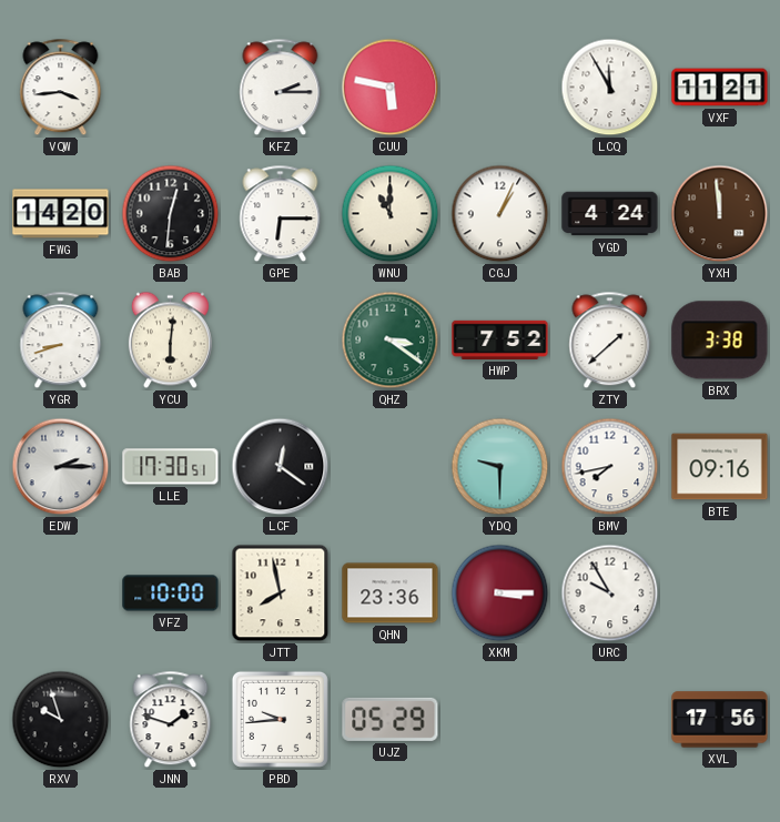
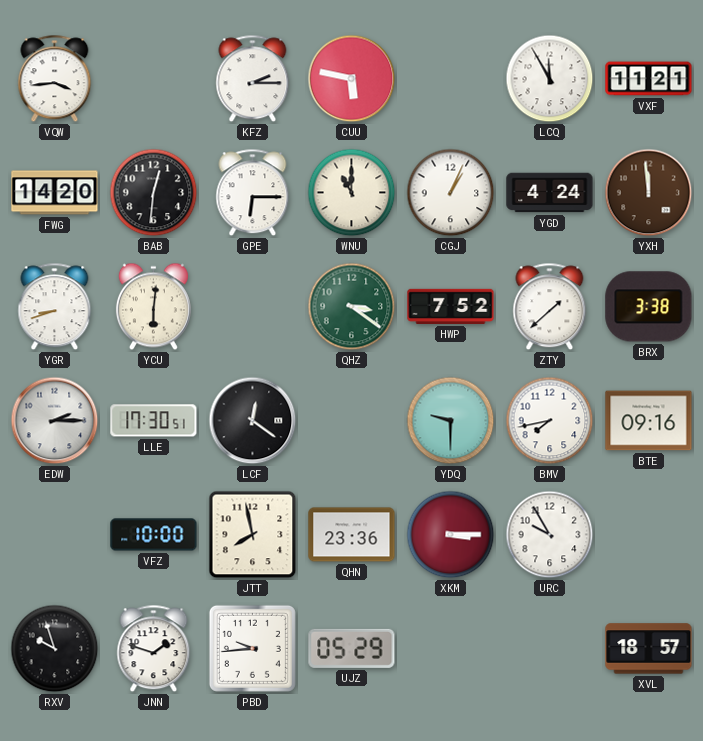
XVL: 17:56 -> 18:57 (649, 649)
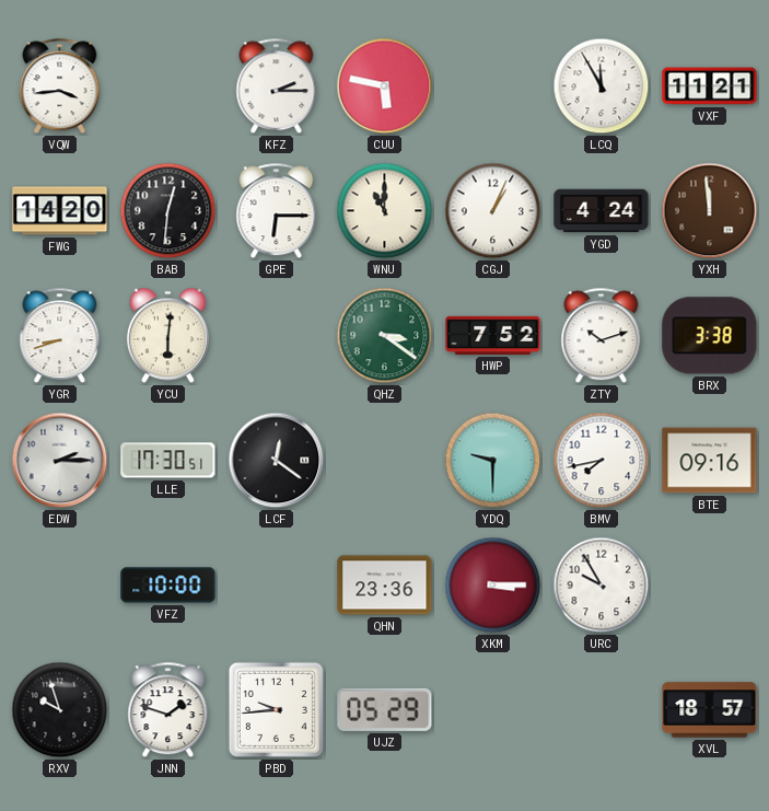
ZTY: 1:38 -> 10:12 (602, 336)
JTT: 7:58 -> none (253, 535)
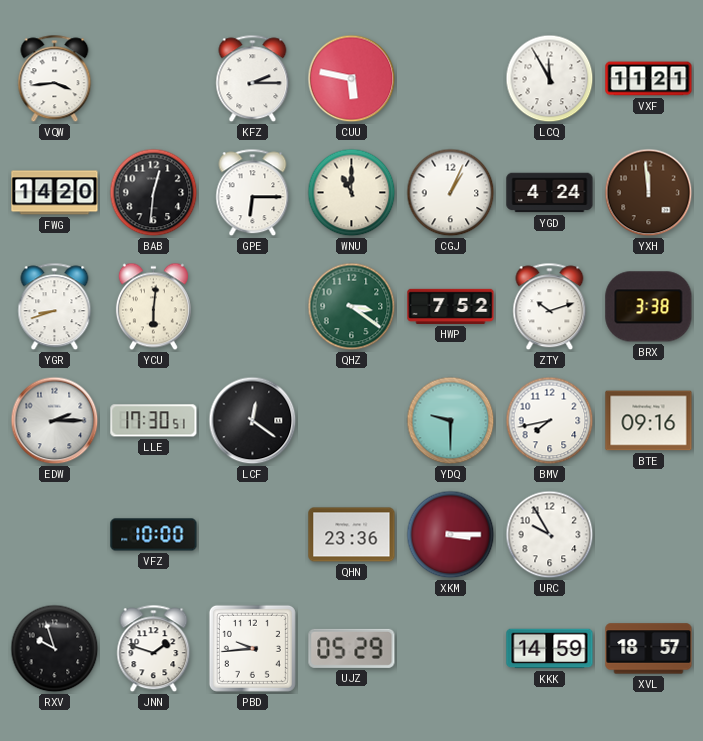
KKK: none -> 14:59 (550, 649)
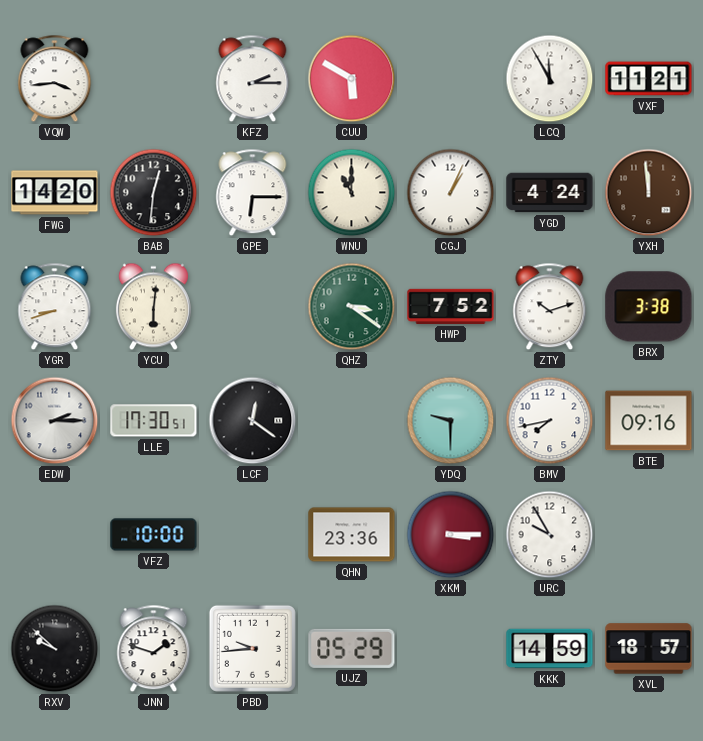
CUU: 5:47 -> 5:50 (352, 79)
RXV: 9:57 -> 9:52 (55, 649)
